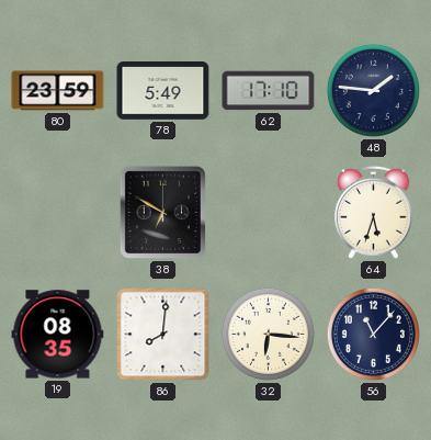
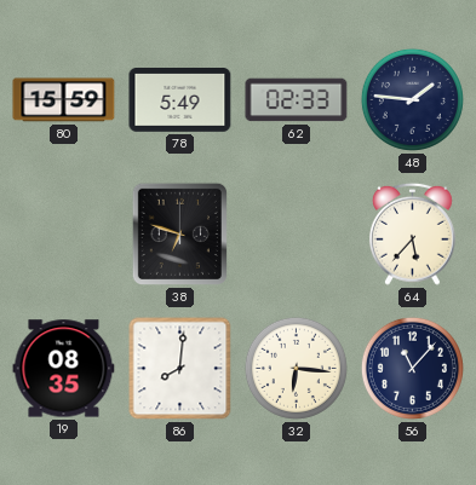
80: 23:59 -> 15:59 (64, 100)
62: 17:10 -> 02:33 (297, 100)
38: 6:50 -> 6:48 (179, 233)
64: 5:33 -> 5:37 (412, 233)
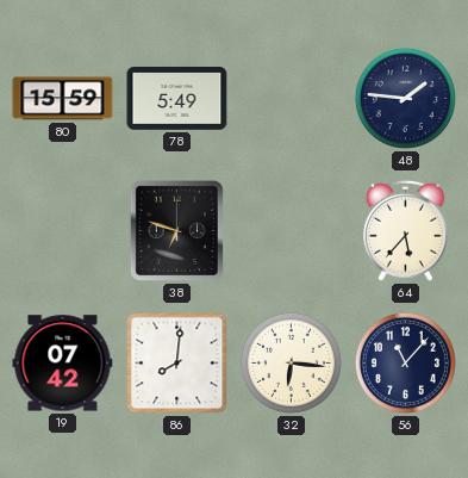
62: 02:33 -> none (297, 100)
19: 08:35 -> 07:42 (63, 364)
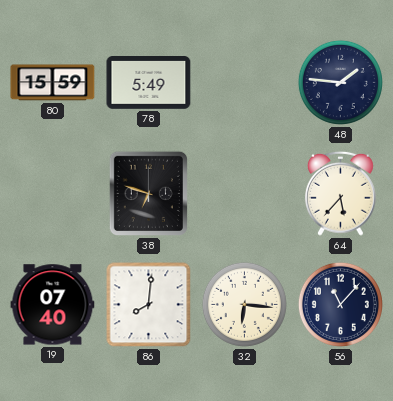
19: 07:42 -> 07:40 (53, 305)
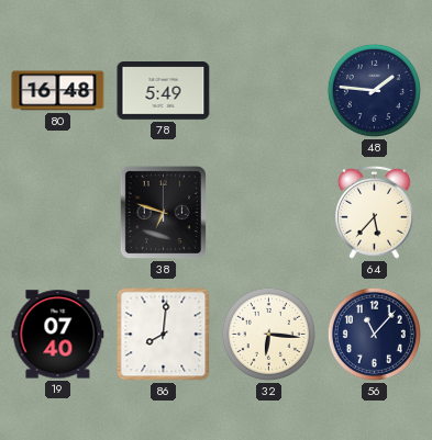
80: 15:59 -> 16:48 (58, 91)
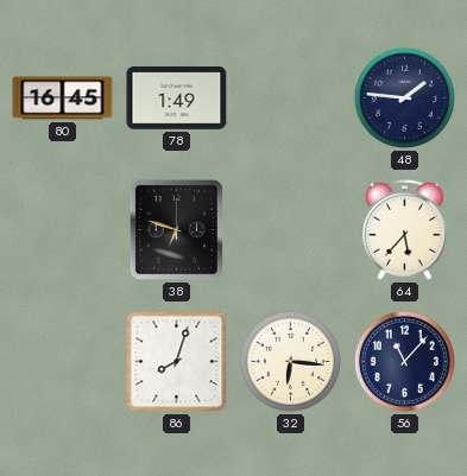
80: 16:48 -> 16:45 (63, 99)
78: 5:49 -> 1:49 (177, 99)
19: 07:40 -> none (58, 335)
86: 8:01 -> 8:03 (177, 362)
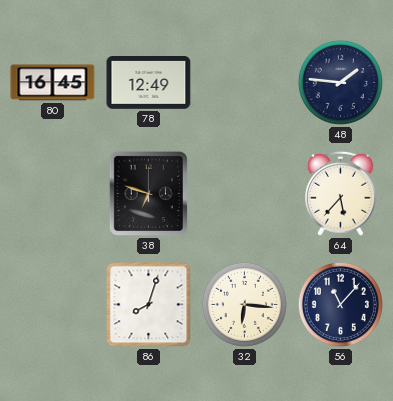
78: 1:49 -> 12:49 (149, 83)
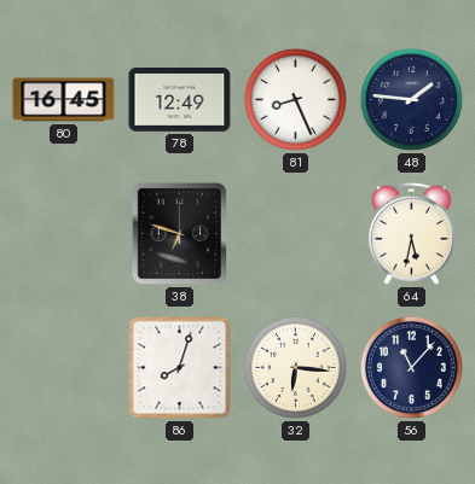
81: none -> 8:26 (295, 99)
64: 5:37 -> 5:32 (411, 233)
